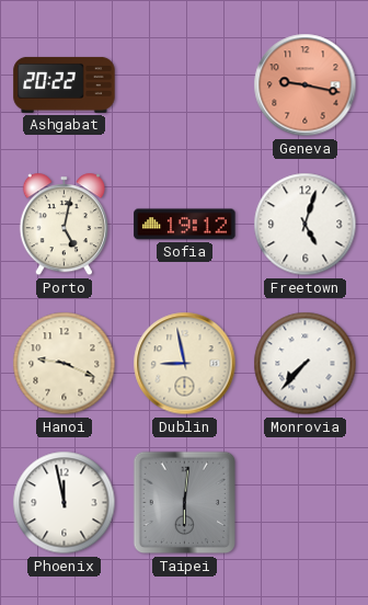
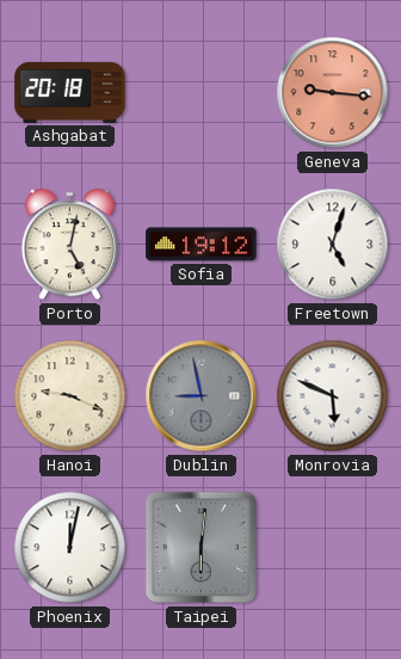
Ashgabat: 20:22 -> 20:18 (70, 92)
Geneva: 9:17 -> 9:16 (333, 93)
Dublin dial: cream -> grey (202, 396)
Monrovia: 7:37 -> 5:49 (333, 396)
Phoenix: 11:58 -> 12:02 (70, 548)
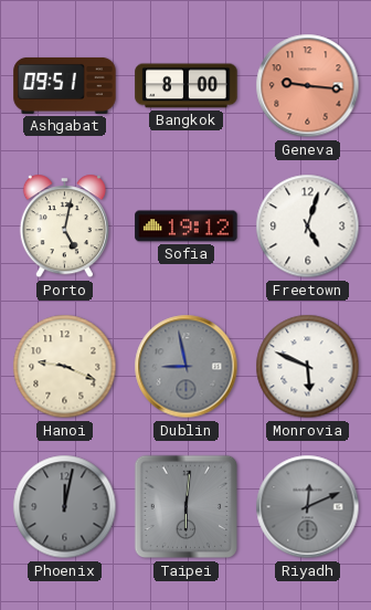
Ashgabat: 20:18 -> 09:51 (65, 85)
Bangkok: none -> 8:00 (187, 86)
Phoenix dial: white -> grey (65, 507)
Riyadh: none -> 12:11 (308, 507)
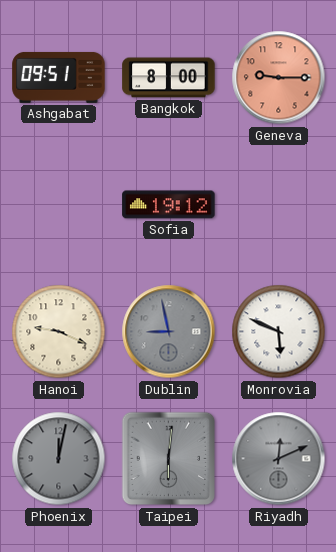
Geneva: 9:16 -> 9:15 (279, 78)
Porto: 5:02 -> none (64, 227)
Freetown: 5:03 -> none (308, 227)
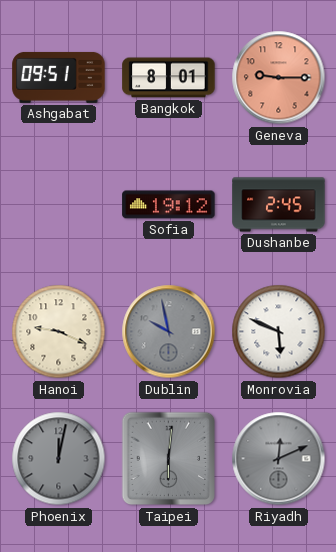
Bangkok: 8:00 -> 8:01 (169, 78)
Dushanbe: none -> 2:45 (279, 205)
Dublin: 8:58 -> 9:58 (169, 332)
